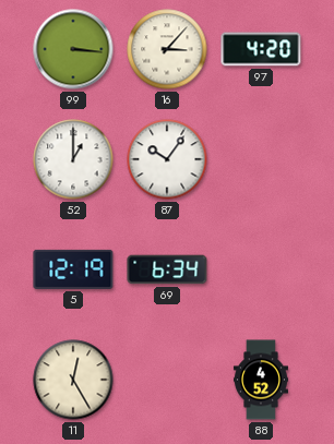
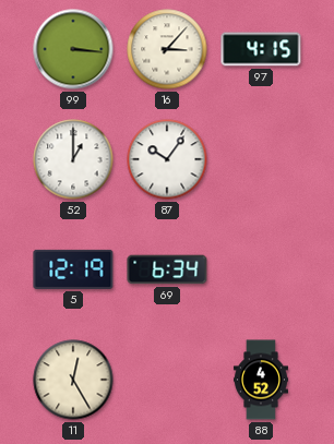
97: 4:20 -> 4:15 (261, 49)
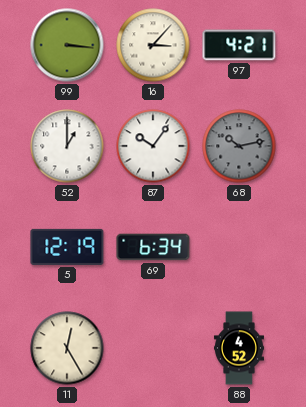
97: 4:15 -> 4:21 (239, 45)
68: none -> 10:13 (239, 146)
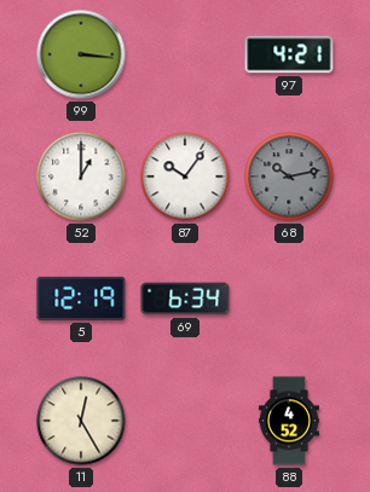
16: 3:07 -> none (153, 45)
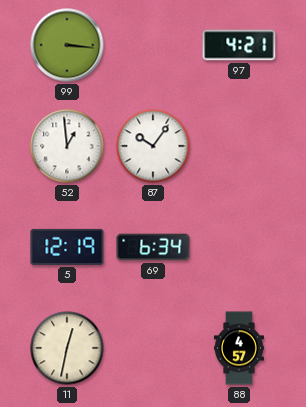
52: 1:00 -> 12:59 (67, 146)
68: 10:13 -> none (289, 176)
11: 12:25 -> 12:32 (67, 348)
88: 4:52 -> 4:57 (239, 348)
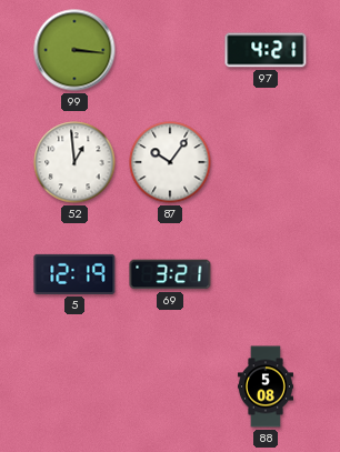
69: 6:34 -> 3:21 (170, 274)
11: 12:32 -> none (67, 348)
88: 4:57 -> 5:08 (266, 386)
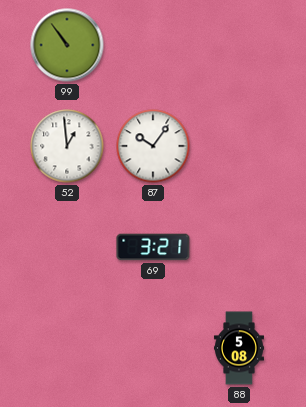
99: 3:16 -> 10:54 (67, 45)
97: 4:21 -> none (266, 50)
5: 12:19 -> none (74, 274)
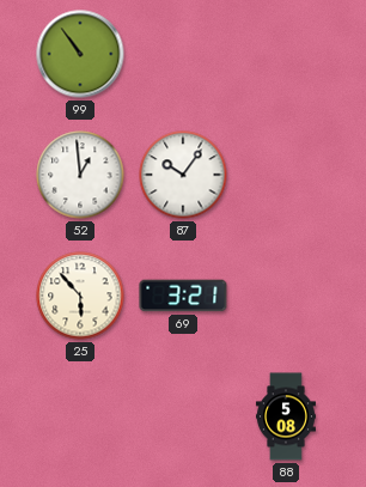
25: none -> 5:53 (80, 296)
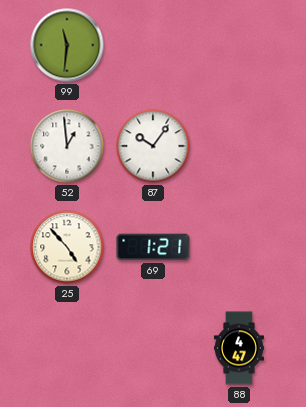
99: 10:54 -> 11:31 (67, 45)
25: 5:53 -> 4:53 (67, 247)
69: 3:21 -> 1:21 (153, 247)
88: 5:08 -> 4:47 (239, 348)
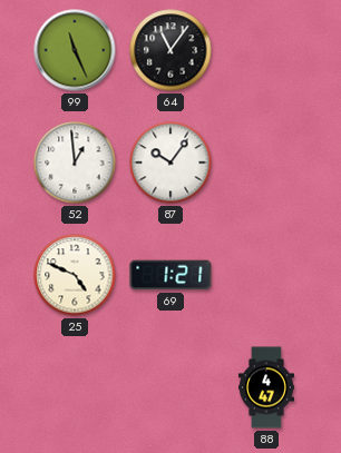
99: 11:31 -> 11:26 (75, 50)
64: none -> 11:06 (170, 50)
25: 4:53 -> 4:49 (75, 275)
